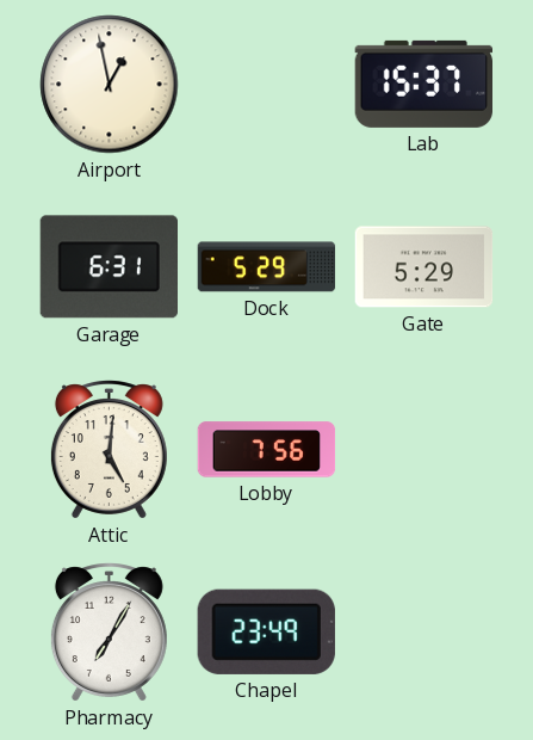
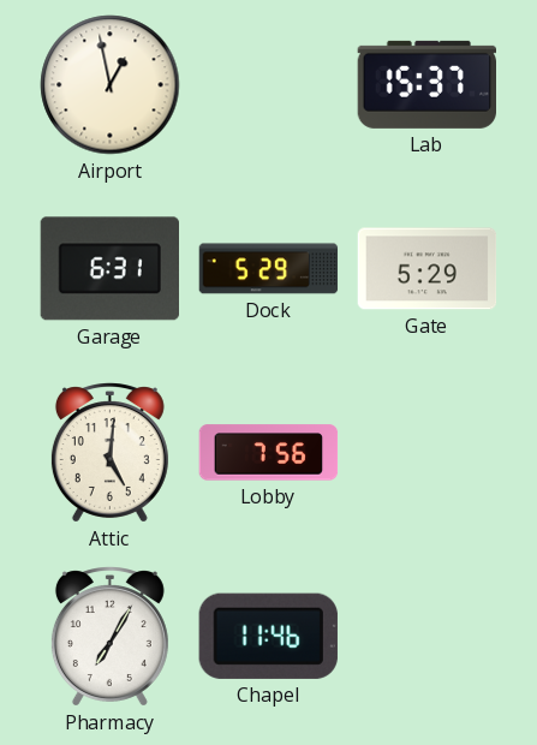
Chapel: 23:49 -> 11:46 (268, 636)
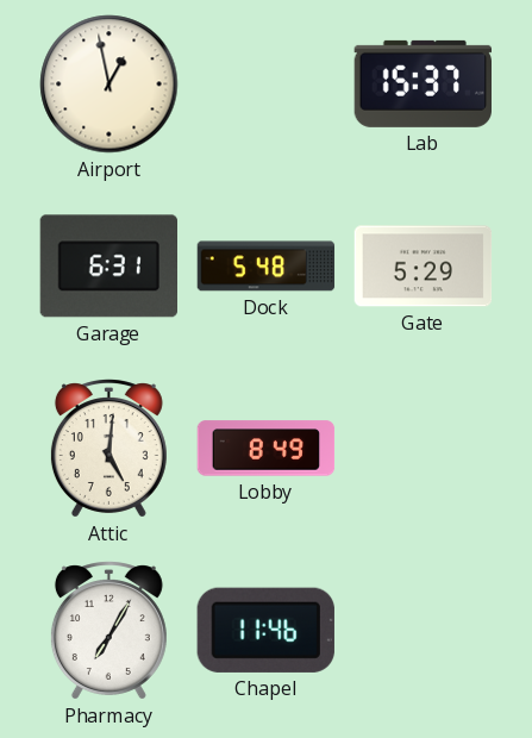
Dock: 5:29 -> 5:48 (267, 267)
Lobby: 7:56 -> 8:49 (267, 449)
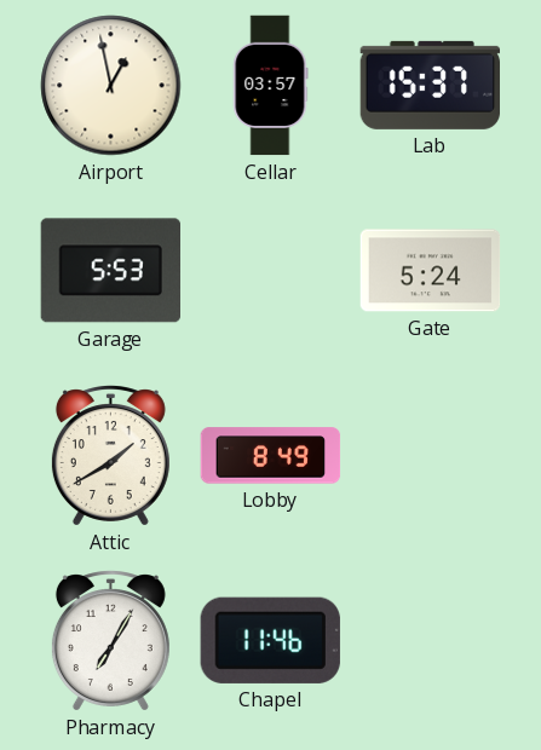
Cellar: none -> 03:57 (271, 86)
Garage: 6:31 -> 5:53 (110, 271)
Dock: 5:48 -> none (267, 267)
Gate: 5:29 -> 5:24 (431, 271)
Attic: 5:01 -> 1:40 (110, 456)
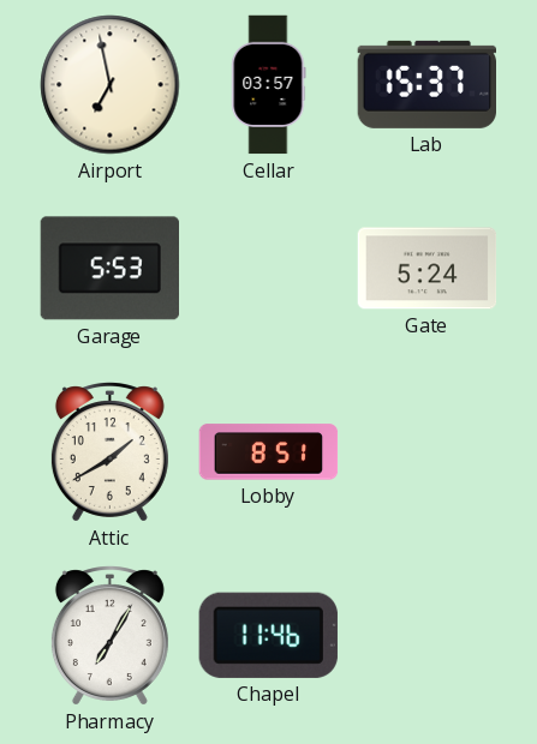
Airport: 12:58 -> 6:58 (111, 85)
Lobby: 8:49 -> 8:51 (269, 452)
